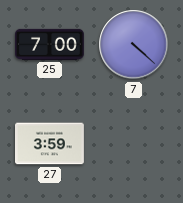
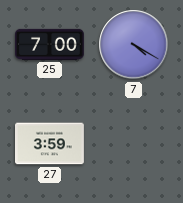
7: 4:22 -> 4:20 (134, 45)
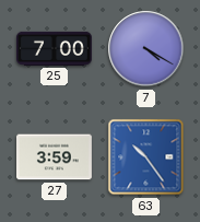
63: none -> 10:24 (146, 157)
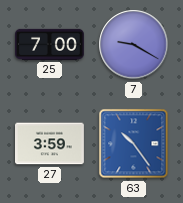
7: 4:20 -> 9:20 (134, 45)
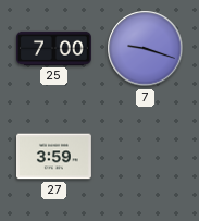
7: 9:20 -> 9:18 (146, 49)
63: 10:24 -> none (134, 144)
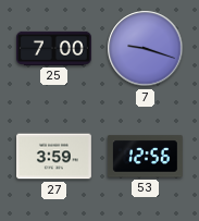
53: none -> 12:56 (145, 157)
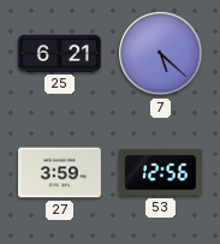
25: 7:00 -> 6:21 (60, 53)
7: 9:18 -> 5:22 (161, 54)
